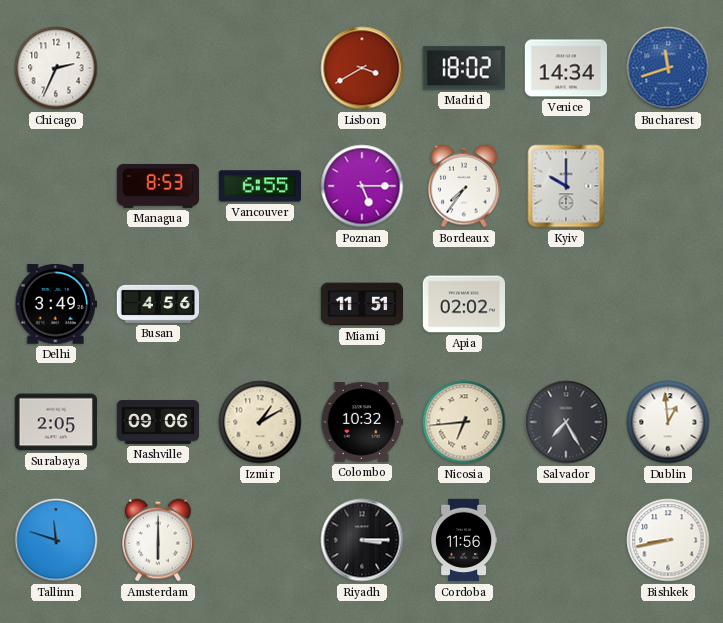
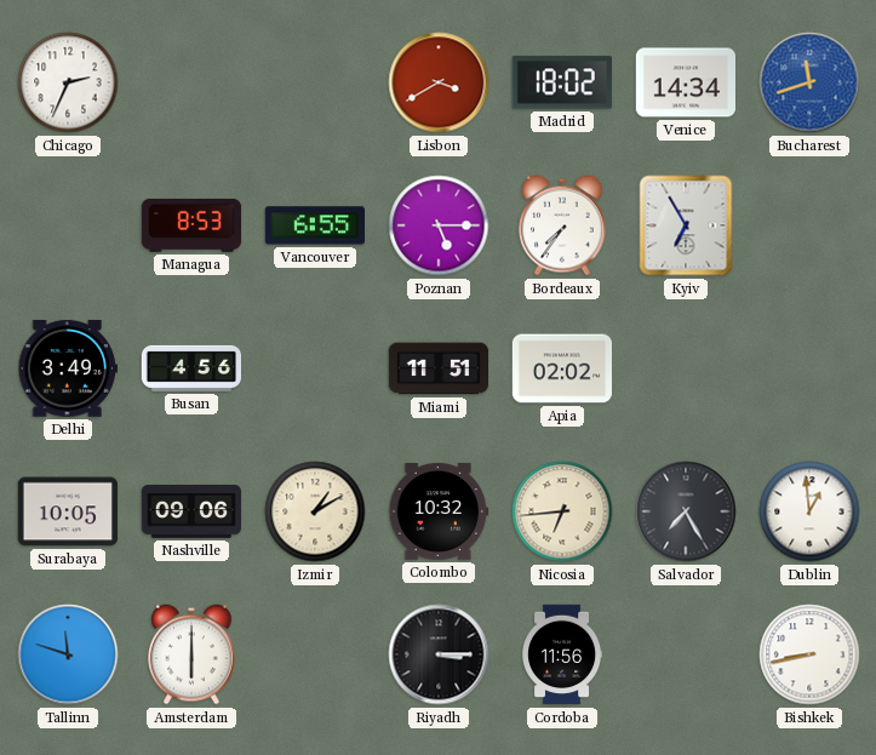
Kyiv: 10:00 -> 6:55 (686, 225)
Surabaya: 2:05 -> 10:05 (67, 511)
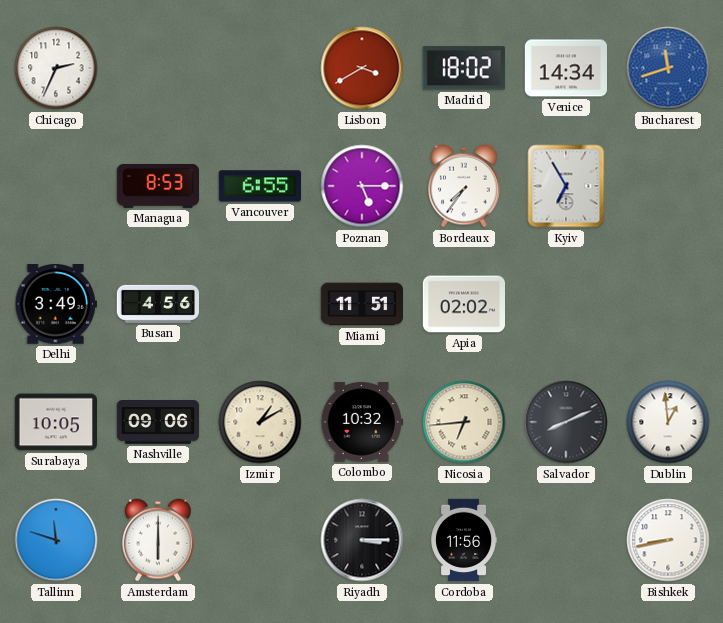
Salvador: 7:25 -> 8:11 (566, 422)
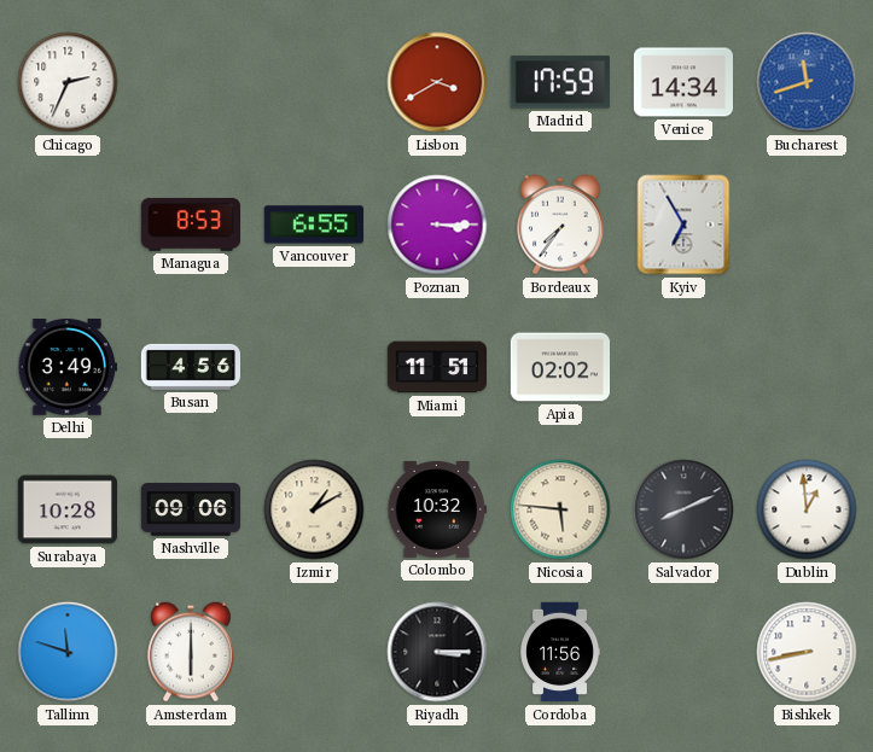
Madrid: 18:02 -> 17:59 (560, 82)
Poznan: 5:15 -> 3:15 (437, 225)
Surabaya: 10:05 -> 10:28 (66, 509)
Nicosia: 6:44 -> 5:46 (560, 509)
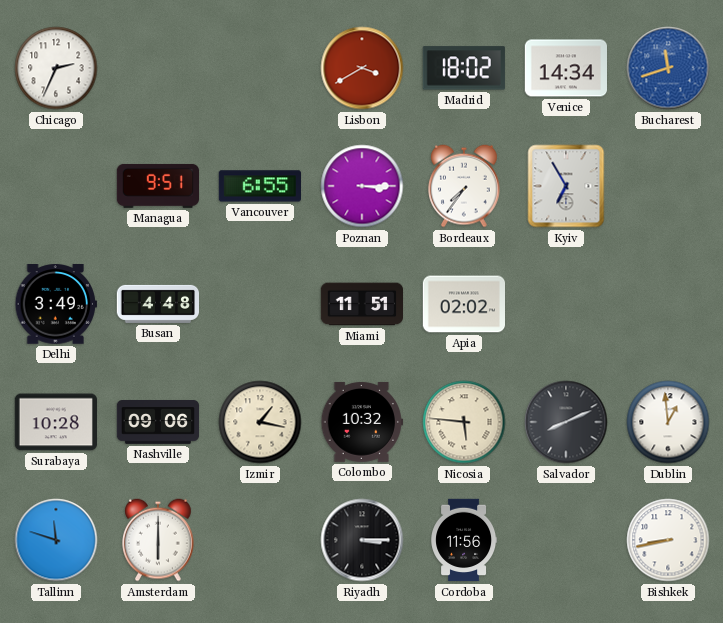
Madrid: 17:59 -> 18:02 (464, 68)
Managua: 8:53 -> 9:51 (157, 186)
Busan: 4:56 -> 4:48 (157, 304)
Izmir: 1:10 -> 1:17 (260, 422)
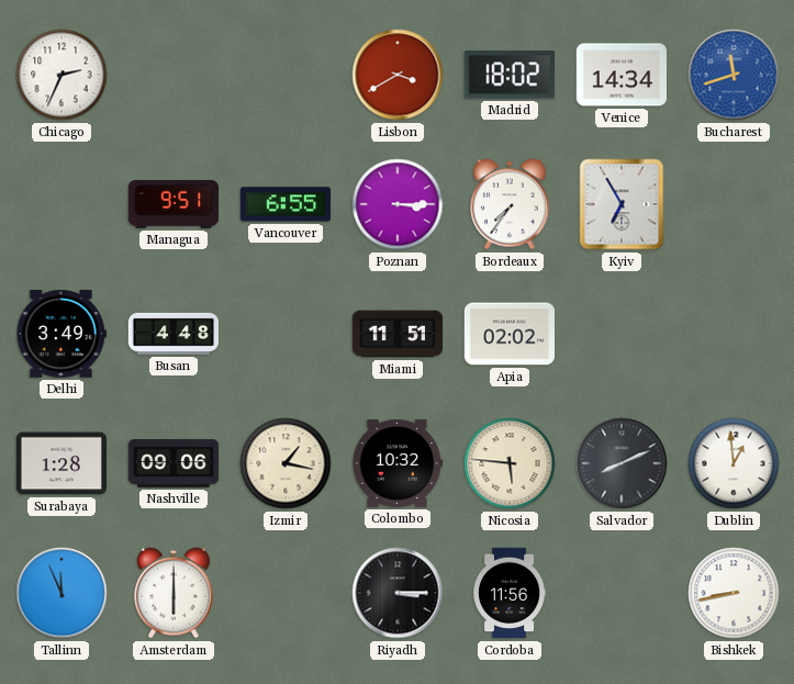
Surabaya: 10:28 -> 1:28 (60, 463)
Tallinn: 11:48 -> 11:56 (61, 593)
